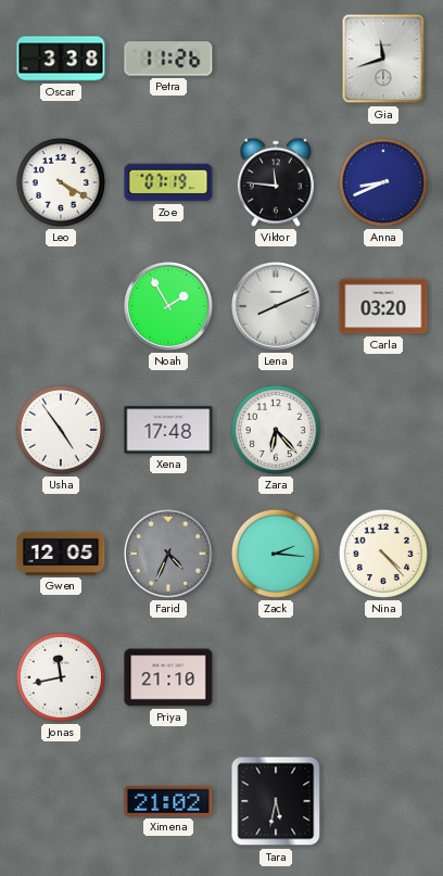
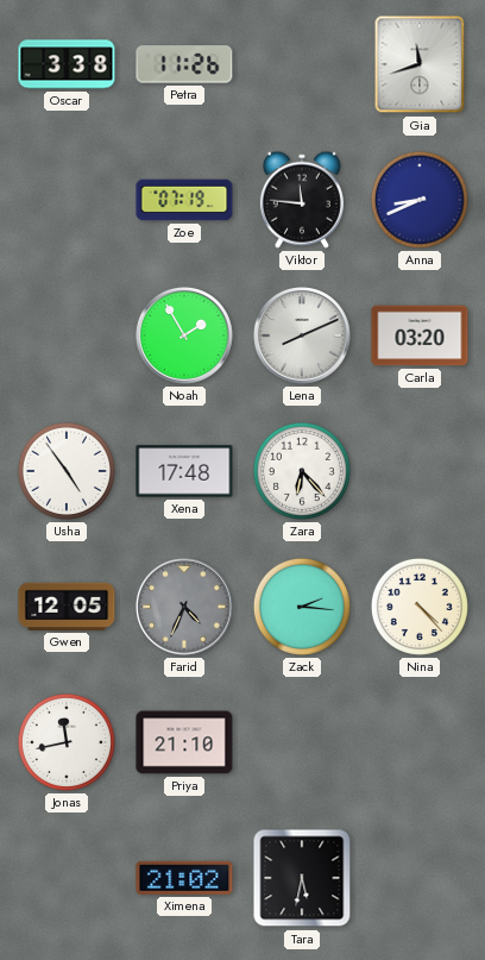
Leo: 4:20 -> none (61, 182)
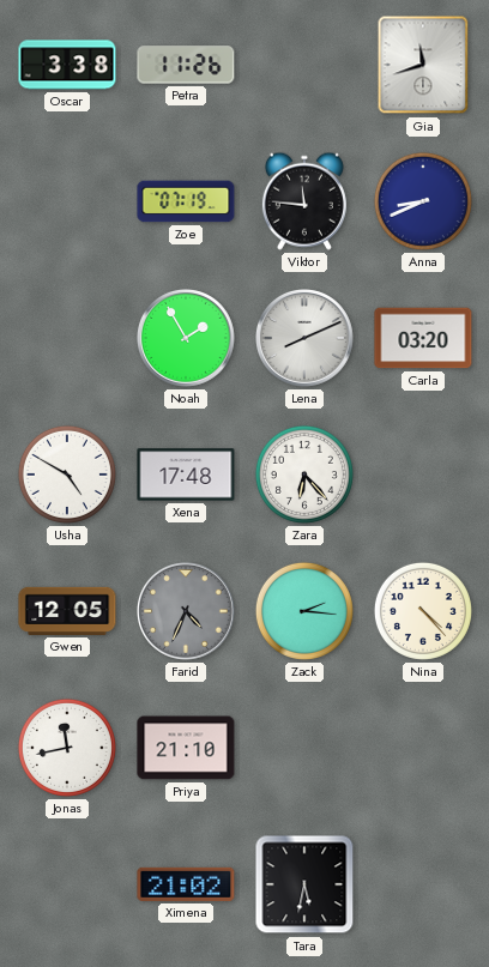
Usha: 4:54 -> 4:50 (67, 475)
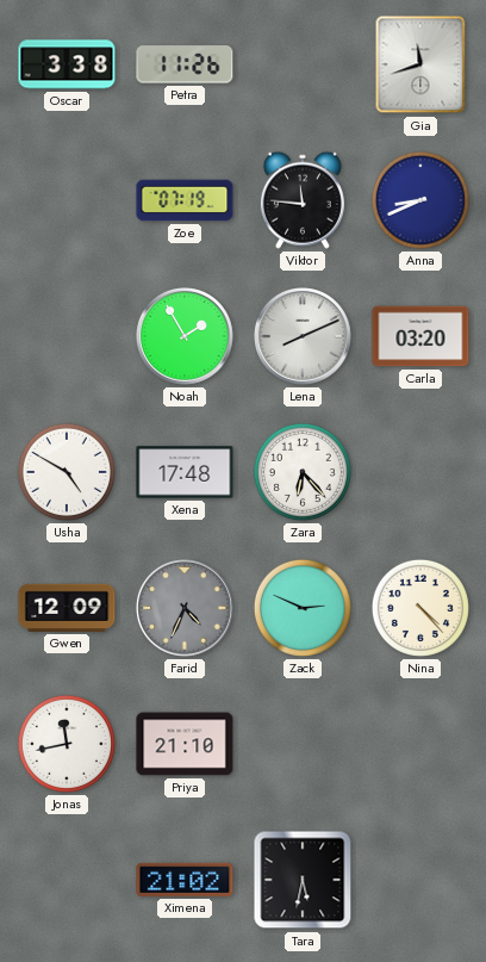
Gwen: 12:05 -> 12:09 (67, 608)
Zack: 2:16 -> 2:49 (303, 608)
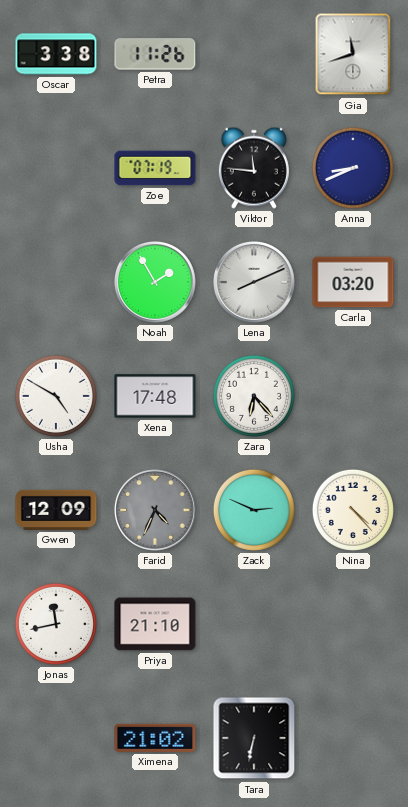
Tara: 5:32 -> 6:32 (254, 738)
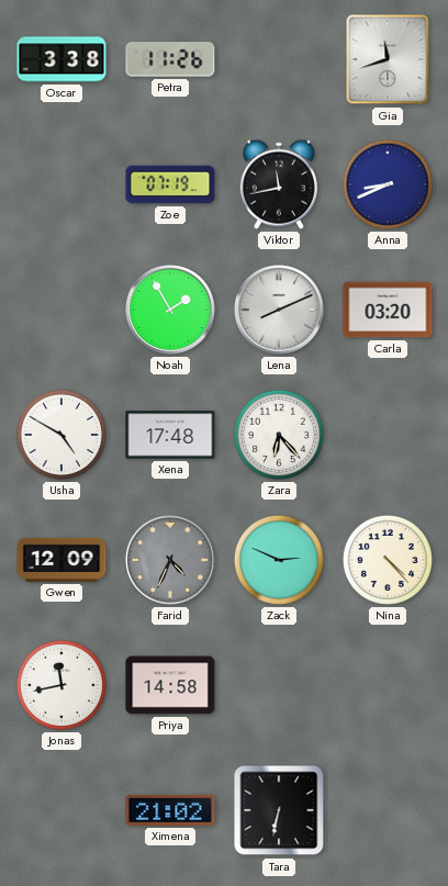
Viktor: 11:46 -> 11:43 (279, 184)
Priya: 21:10 -> 14:58 (170, 685)
